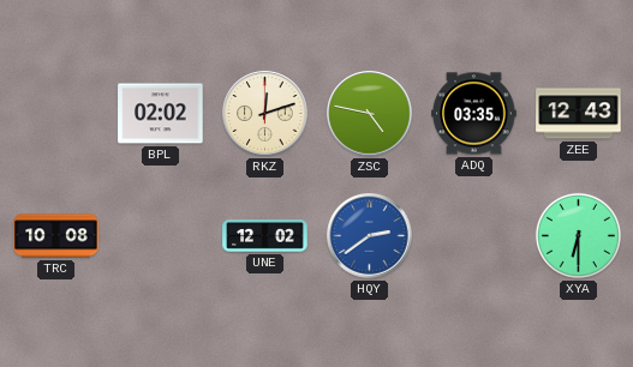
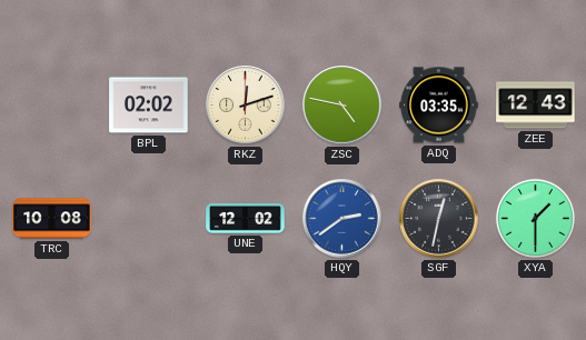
SGF: none -> 12:32 (439, 219)
XYA: 6:30 -> 1:30 (535, 218)
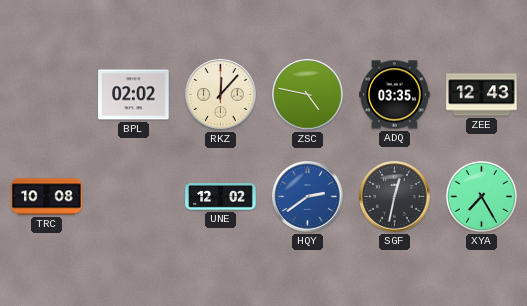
RKZ: 12:12 -> 12:07 (221, 95)
XYA: 1:30 -> 7:25 (481, 196)
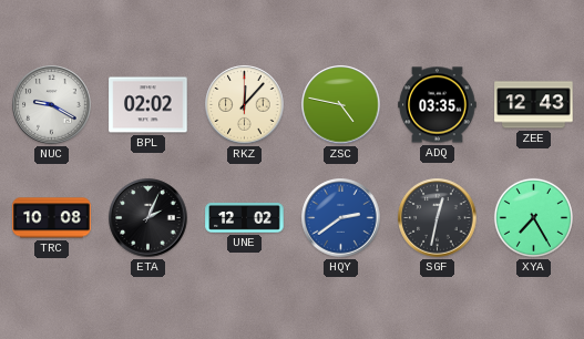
NUC: none -> 9:20 (52, 105)
ETA: none -> 2:04 (148, 218)
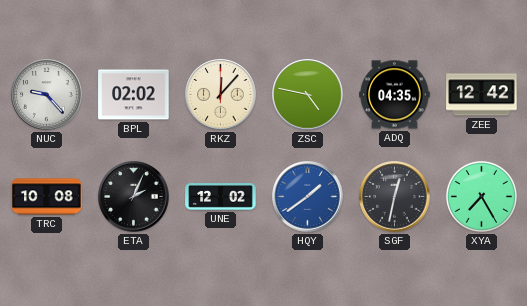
NUC: 9:20 -> 9:23 (47, 95)
ADQ: 03:35 -> 04:35 (395, 95)
ZEE: 12:43 -> 12:42 (482, 95)
HQY: 2:39 -> 1:39 (308, 197)
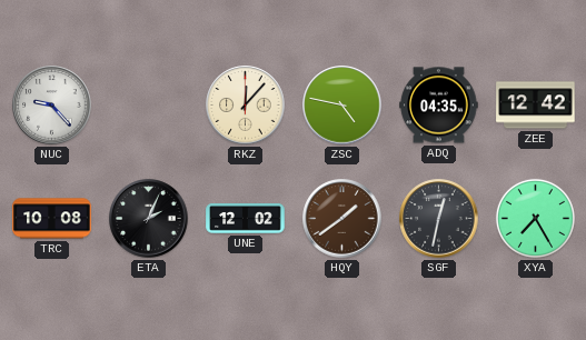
BPL: 02:02 -> none (134, 95)
HQY dial: blue -> brown (342, 219)
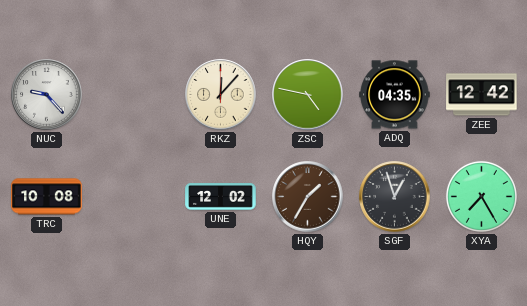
ETA: 2:04 -> none (149, 219)
HQY: 1:39 -> 1:35 (308, 197)
SGF: 12:32 -> 12:57 (395, 197)
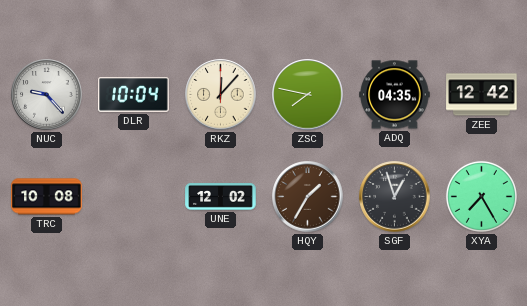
DLR: none -> 10:04 (134, 95)
ZSC: 4:47 -> 7:47 (308, 95)
